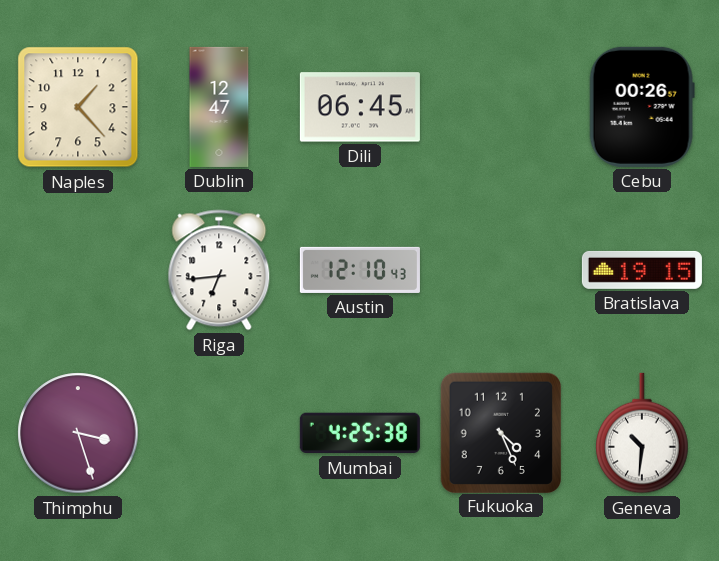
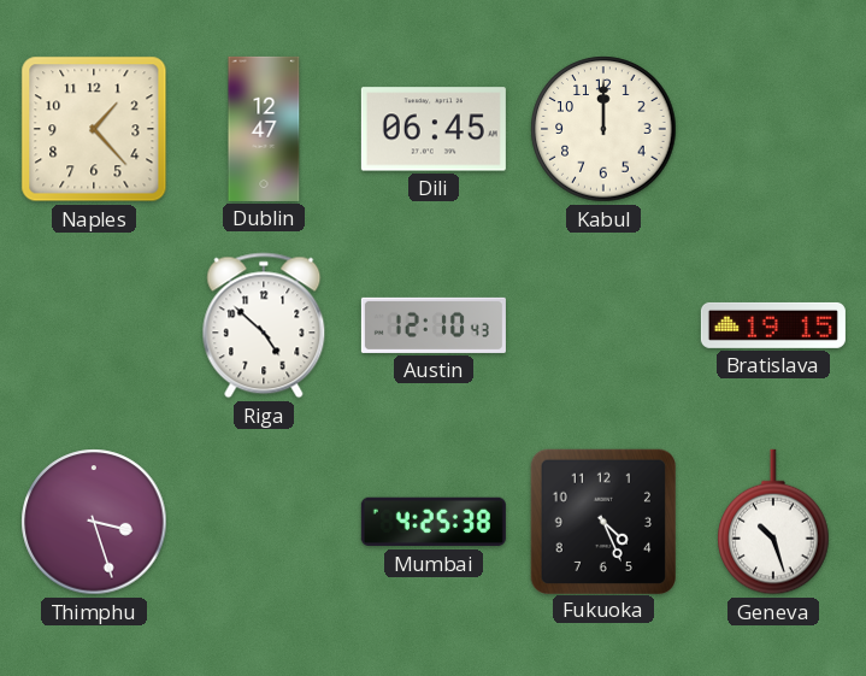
Kabul: none -> 12:00 (603, 129)
Cebu: 00:26 -> none (642, 107)
Riga: 6:44 -> 4:52 (264, 325)
Geneva: 10:31 -> 10:27 (773, 522)
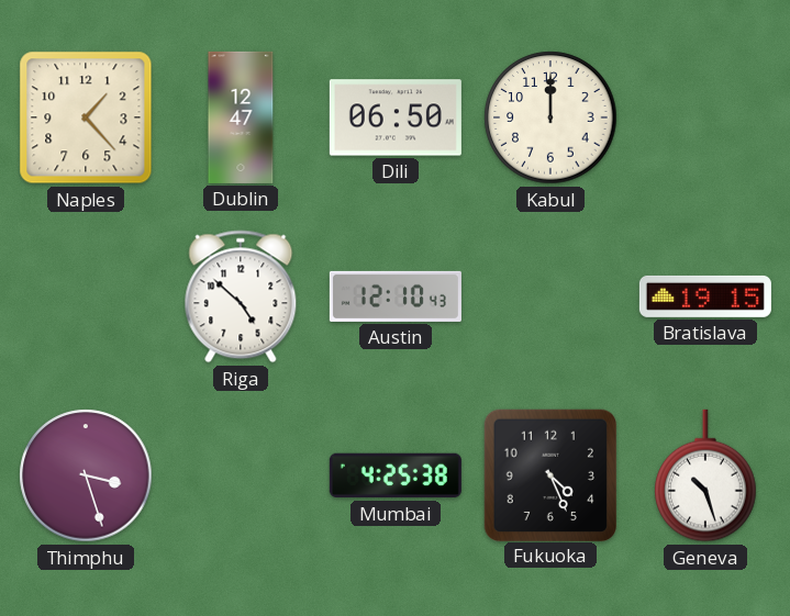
Dili: 06:45 -> 06:50 (396, 117)
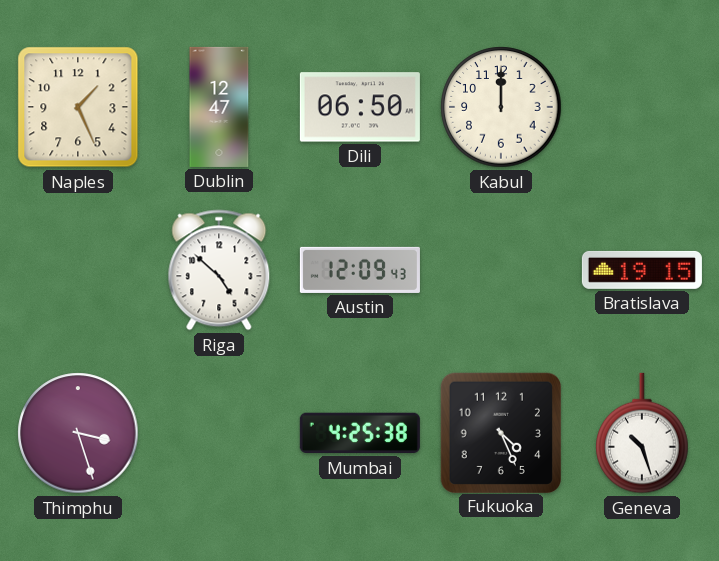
Naples: 1:23 -> 1:26 (78, 107)
Austin: 12:10 -> 12:09 (360, 270)
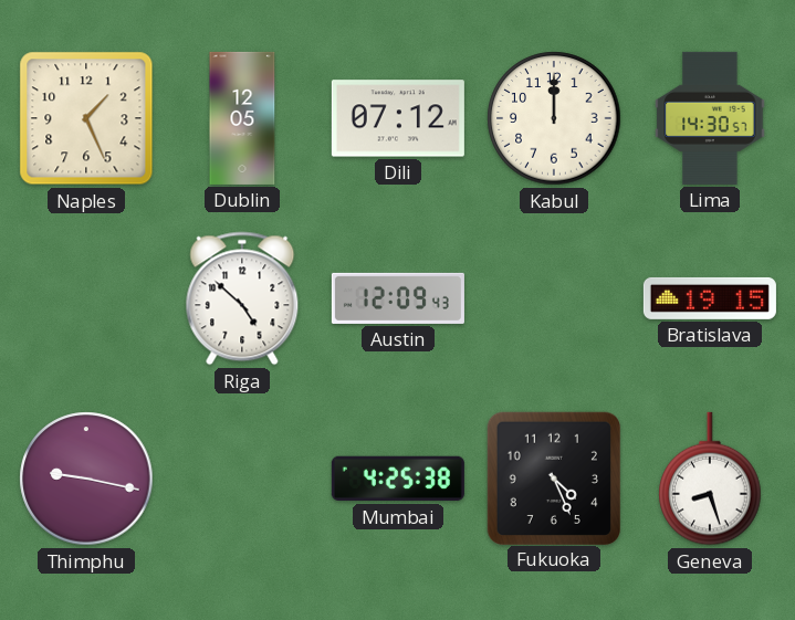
Dublin: 12:47 -> 12:05 (242, 118)
Dili: 06:50 -> 07:12 (398, 118)
Lima: none -> 14:30 (710, 118)
Thimphu: 3:27 -> 9:17 (86, 479)
Geneva: 10:27 -> 8:27 (710, 479)
